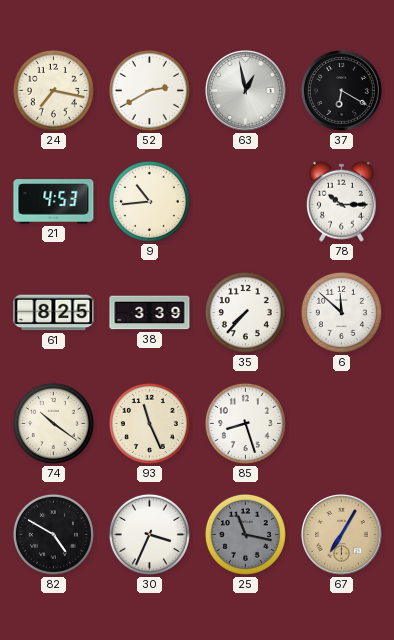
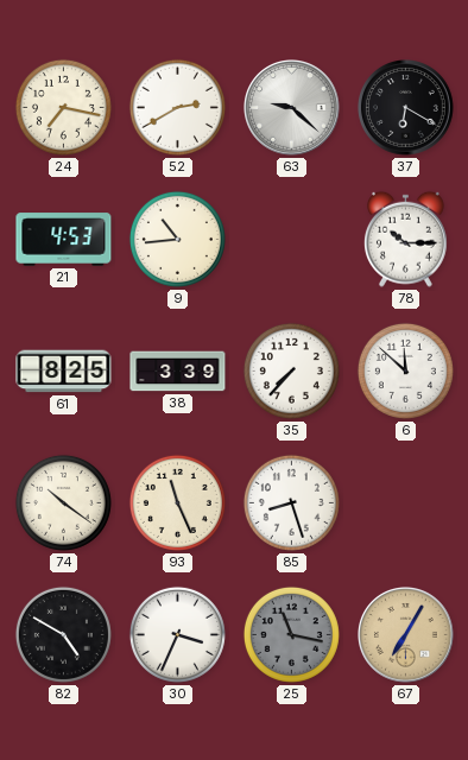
63: 12:58 -> 9:22 (292, 108)
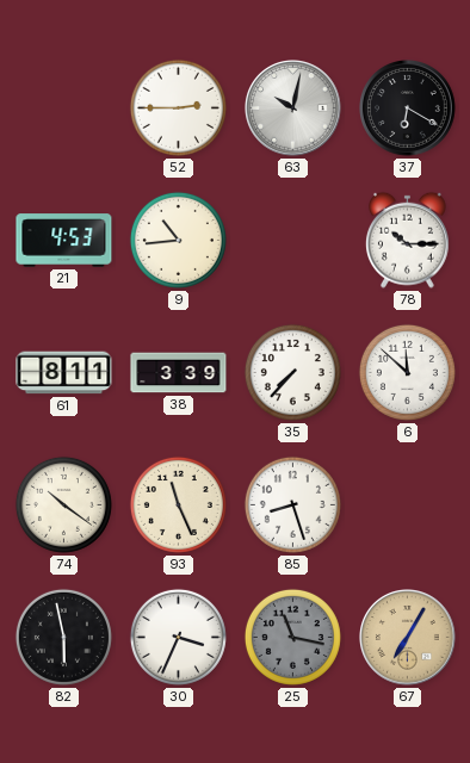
24: 7:17 -> none (63, 107)
52: 2:40 -> 2:45 (178, 107)
63: 9:22 -> 10:02 (293, 108)
61: 8:25 -> 8:11 (64, 373)
82: 4:50 -> 5:58 (63, 637)
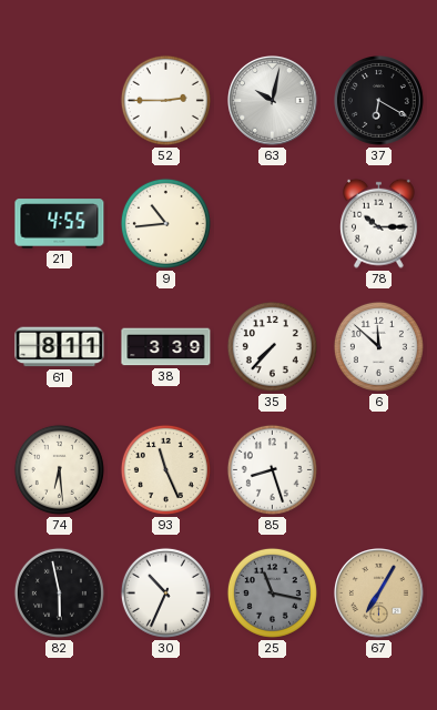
21: 4:53 -> 4:55 (60, 224)
74: 10:21 -> 6:29 (59, 469)
30: 3:34 -> 10:34 (165, 592)
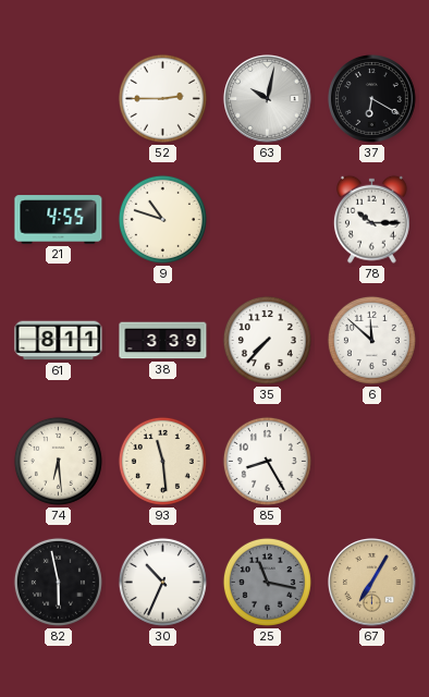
9: 10:44 -> 10:48 (162, 219)
93: 11:26 -> 11:29 (162, 461)
85: 8:27 -> 8:25 (267, 461)
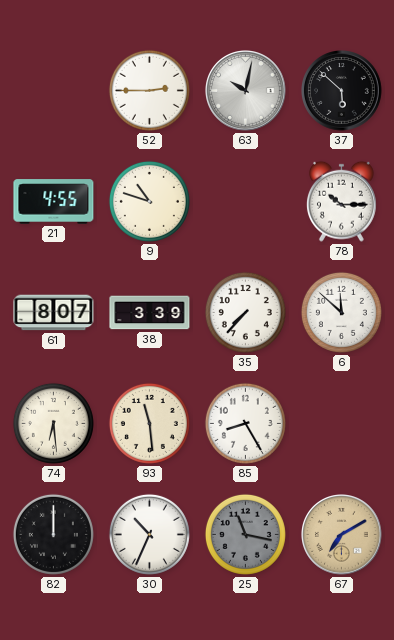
37: 6:20 -> 5:52 (342, 91)
61: 8:11 -> 8:07 (54, 313)
82: 5:58 -> 12:00 (53, 534)
67: 7:05 -> 7:10 (342, 535)
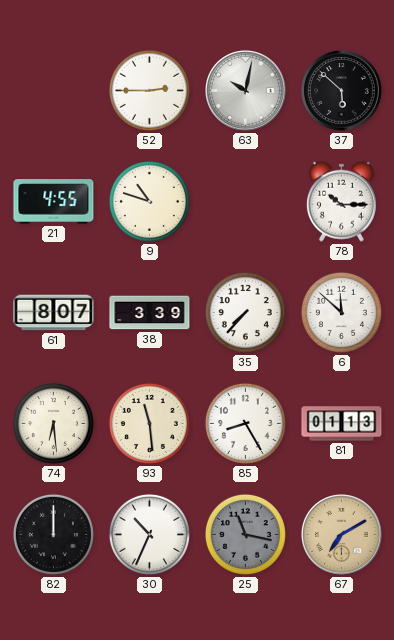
81: none -> 01:13 (342, 424)
